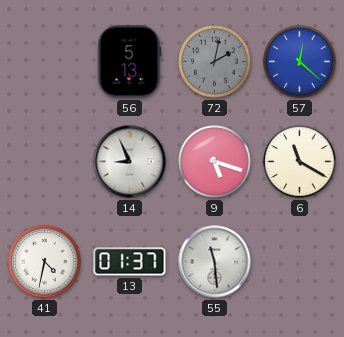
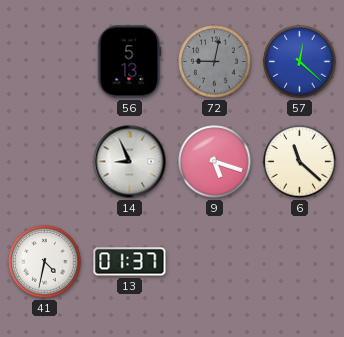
72: 2:02 -> 9:02 (215, 62)
6: 11:20 -> 11:22 (300, 162)
55: 11:29 -> none (215, 262)
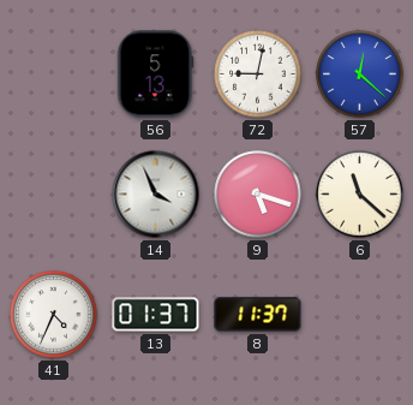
72 dial: grey -> white (258, 75)
14: 8:56 -> 3:56 (156, 195)
41: 4:32 -> 4:34 (54, 315)
8: none -> 11:37 (258, 315)
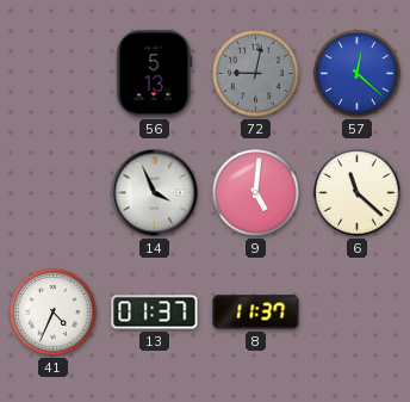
72 dial: white -> grey (256, 74)
9: 5:18 -> 5:01 (256, 193)
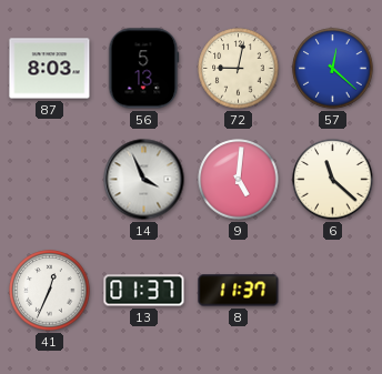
87: none -> 8:03 (50, 69)
72 dial: grey -> cream (239, 69)
41: 4:34 -> 12:34 (50, 291)
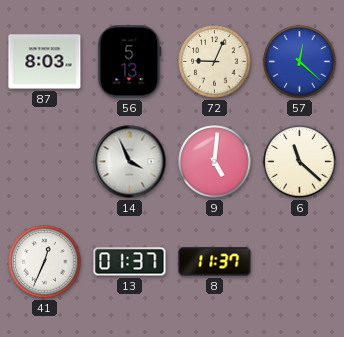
72: 9:02 -> 9:04 (215, 62)
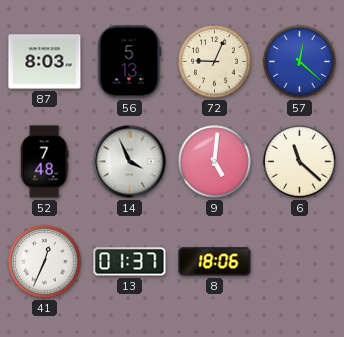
52: none -> 7:48 (44, 162)
8: 11:37 -> 18:06 (215, 262)
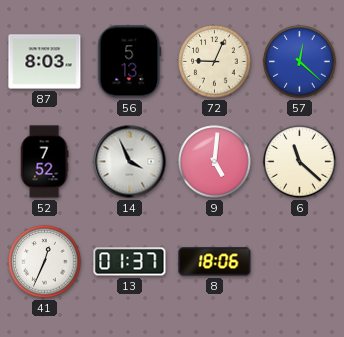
52: 7:48 -> 7:52 (44, 162)
